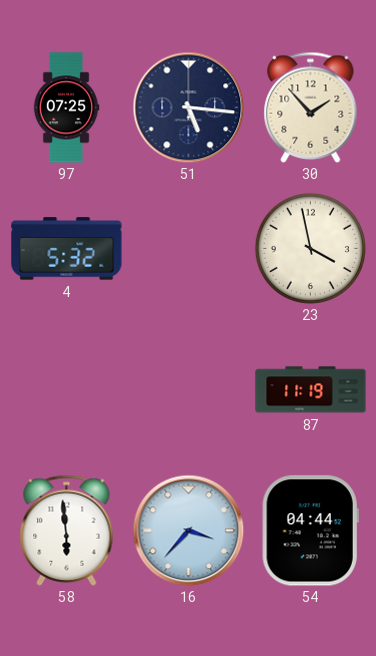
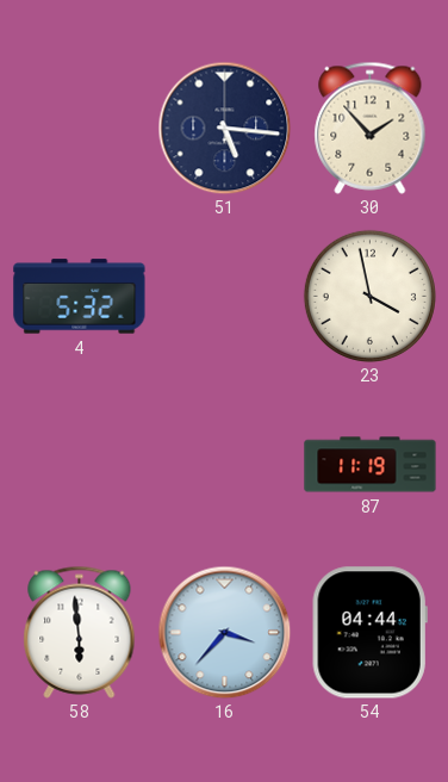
97: 07:25 -> none (66, 108)
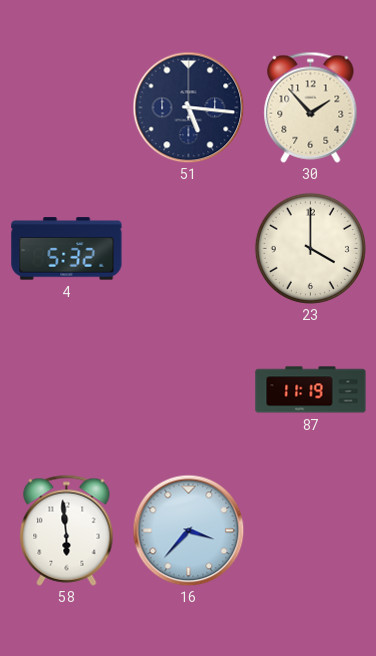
23: 3:58 -> 4:00 (310, 248)
54: 04:44 -> none (369, 633)
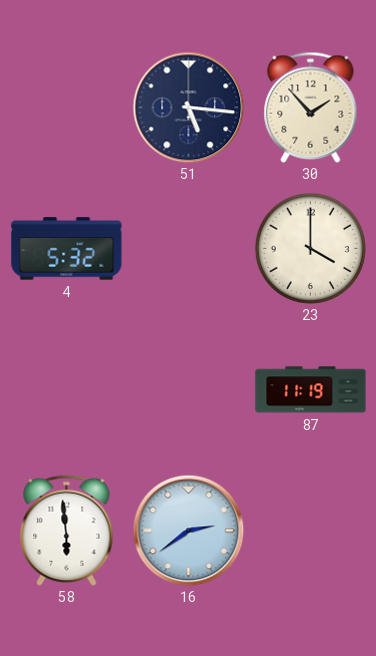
16: 3:37 -> 2:39 (188, 530)
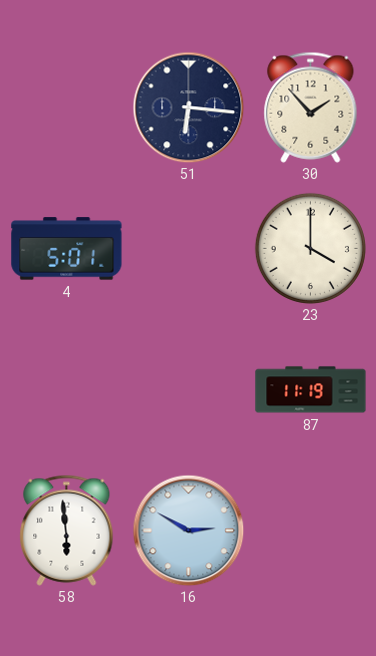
51: 5:16 -> 6:16 (188, 107)
4: 5:32 -> 5:01 (67, 249)
16: 2:39 -> 2:50 (188, 530)
